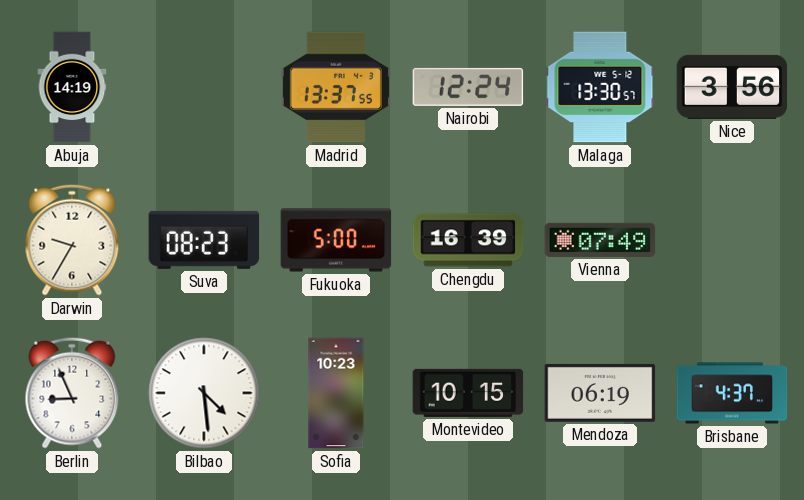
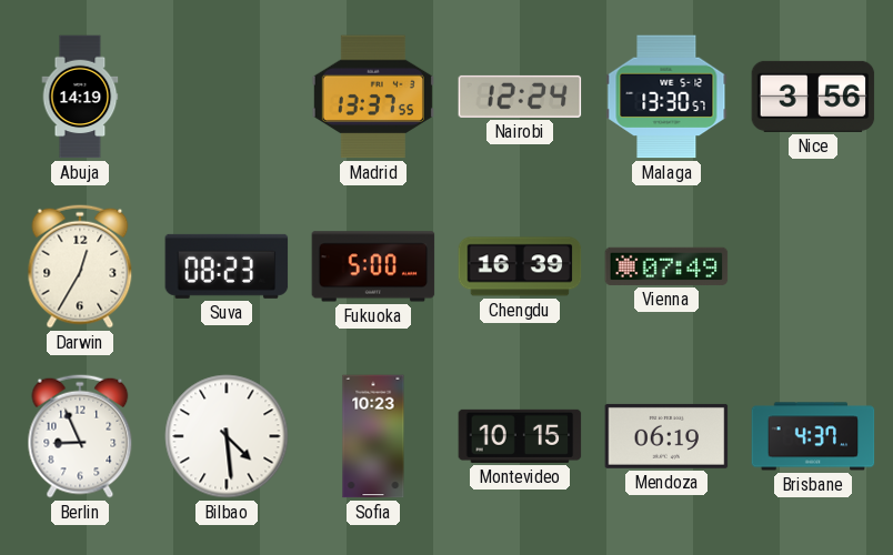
Darwin: 9:35 -> 12:35 (80, 266)
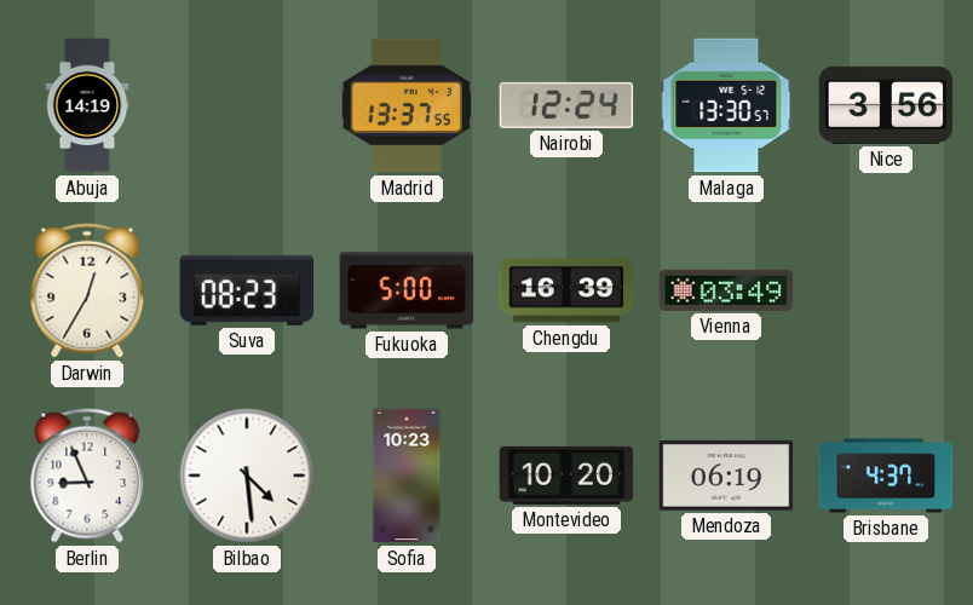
Vienna: 07:49 -> 03:49 (726, 290)
Montevideo: 10:15 -> 10:20 (566, 476)
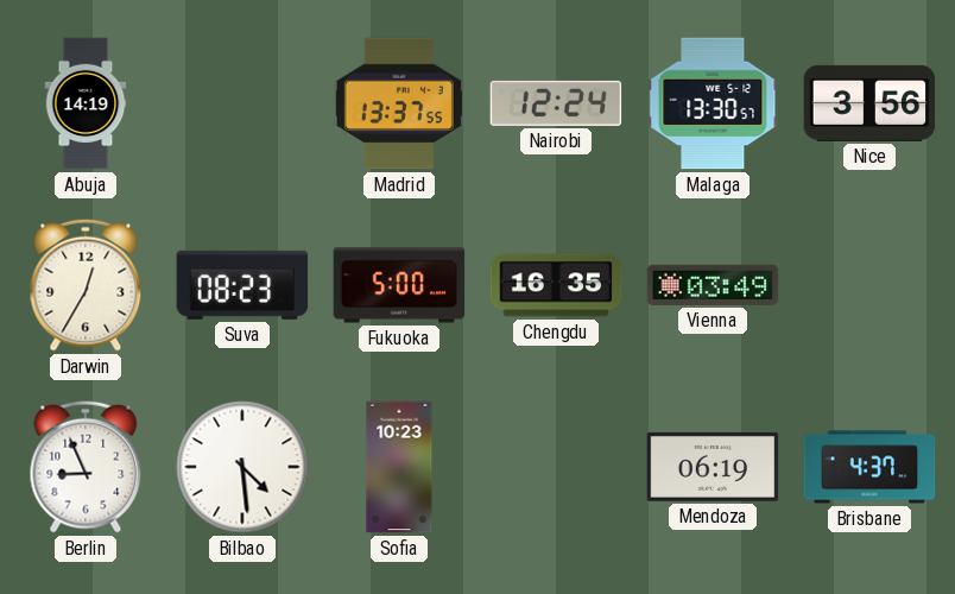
Chengdu: 16:39 -> 16:35 (556, 285)
Montevideo: 10:20 -> none (566, 476)
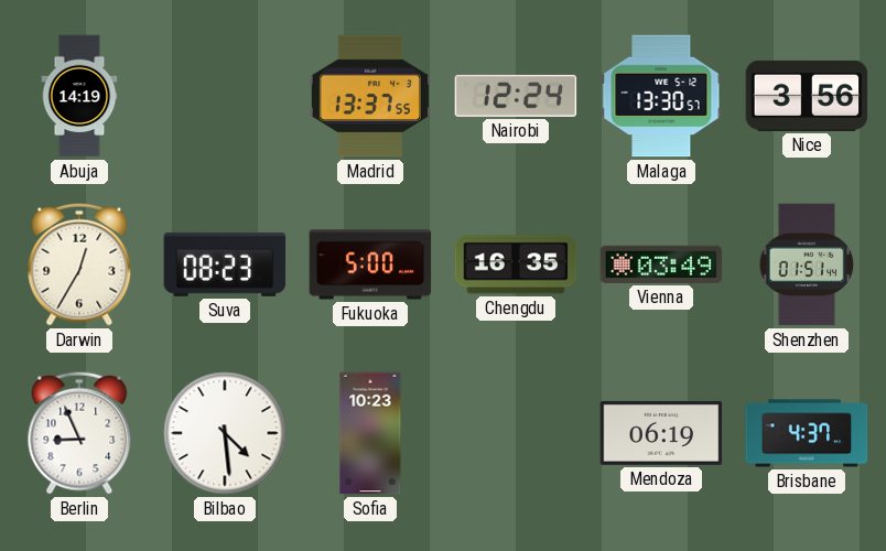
Shenzhen: none -> 01:51 (807, 264)
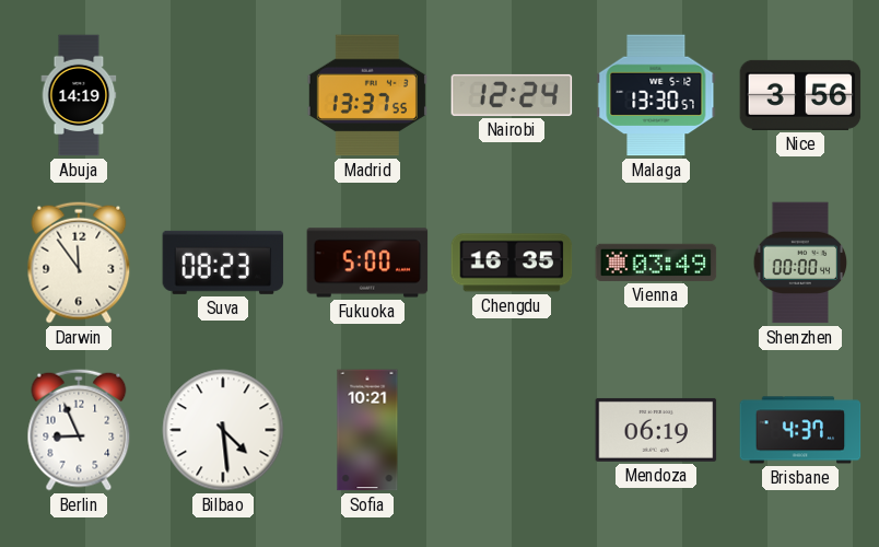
Darwin: 12:35 -> 11:54 (79, 263)
Shenzhen: 01:51 -> 00:00 (800, 263)
Sofia: 10:23 -> 10:21 (367, 430)
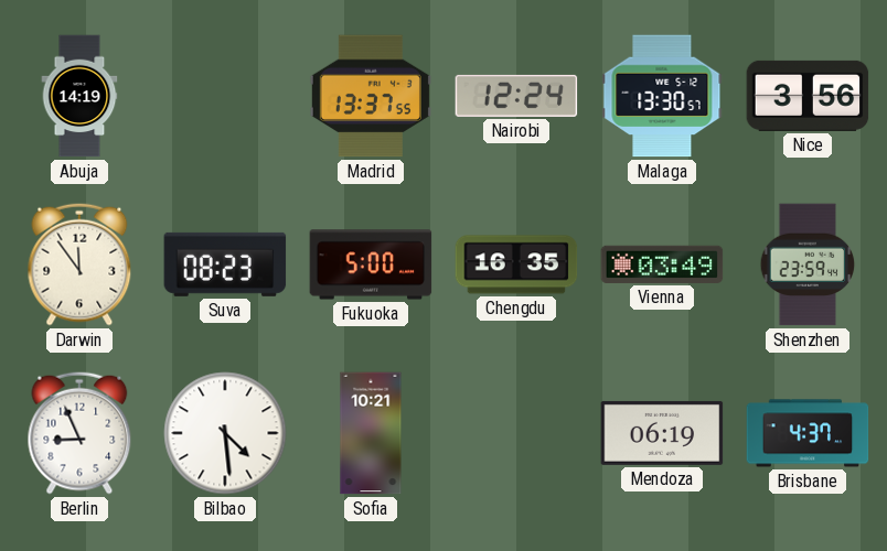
Shenzhen: 00:00 -> 23:59 (808, 264)
